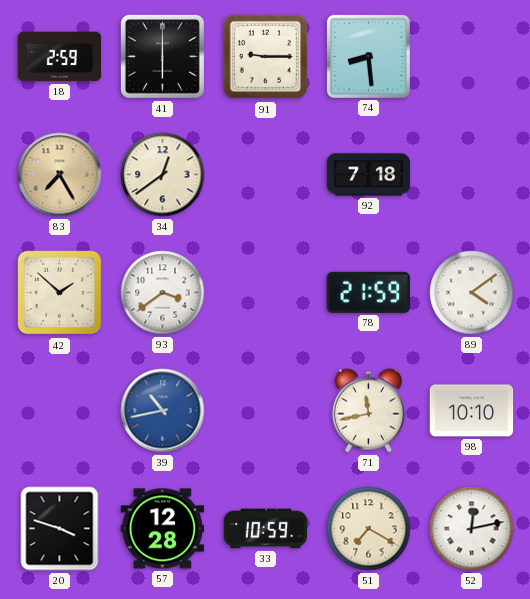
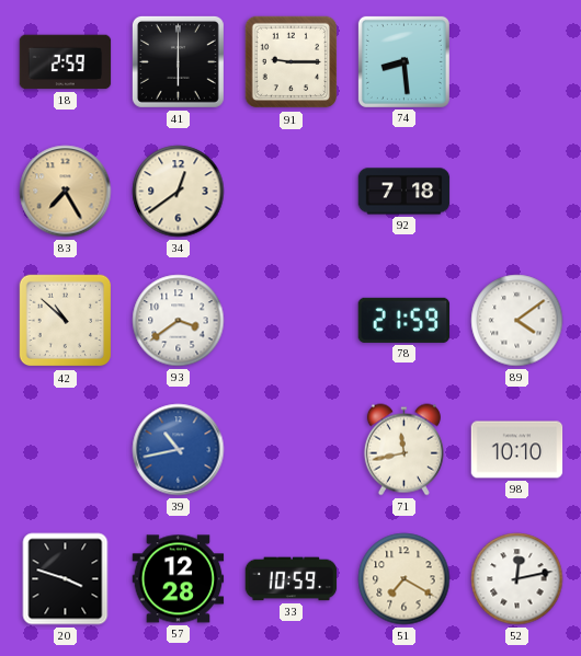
42: 1:52 -> 10:52 (66, 321)
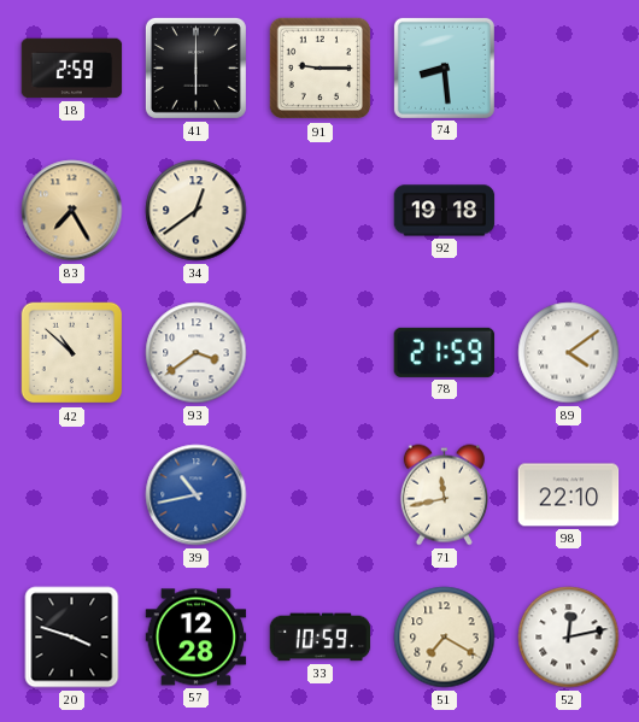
92: 7:18 -> 19:18 (445, 211)
98: 10:10 -> 22:10 (569, 495)
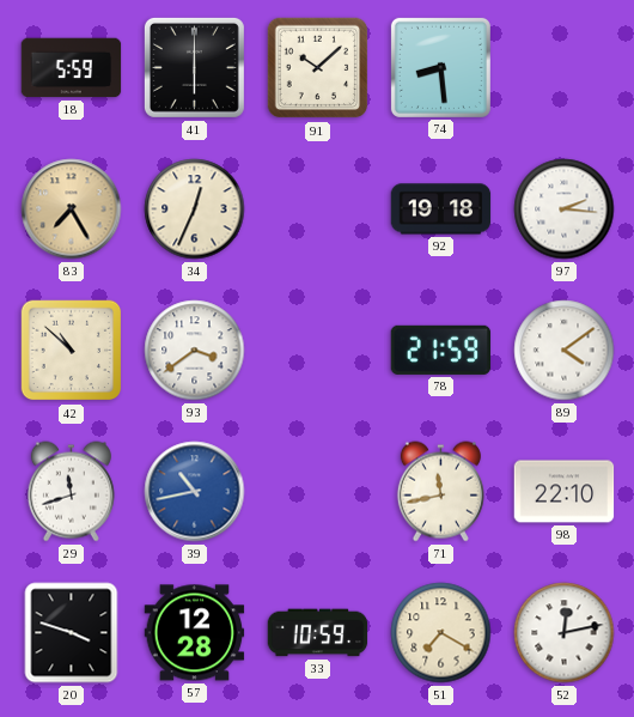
18: 2:59 -> 5:59 (72, 68)
91: 9:15 -> 10:08 (318, 68)
34: 12:39 -> 12:34 (195, 209)
97: none -> 2:16 (565, 209)
29: none -> 11:42 (71, 492)
